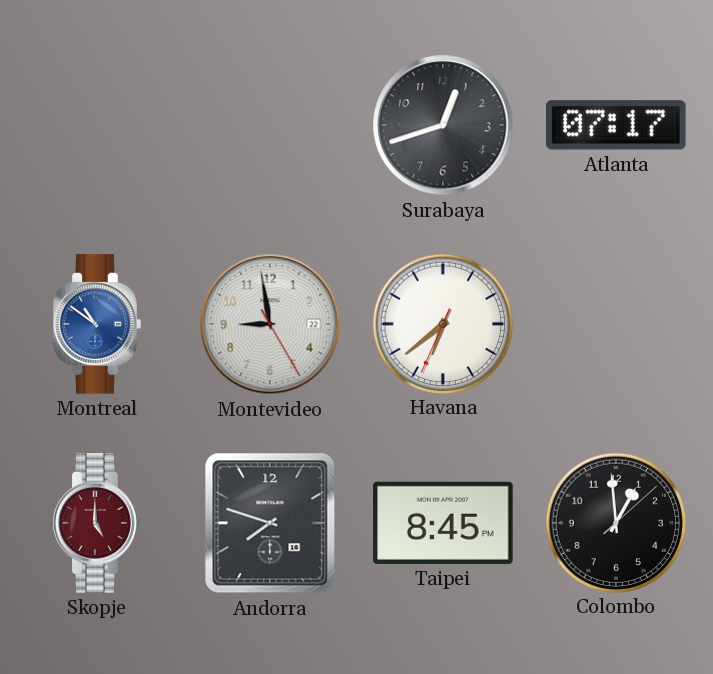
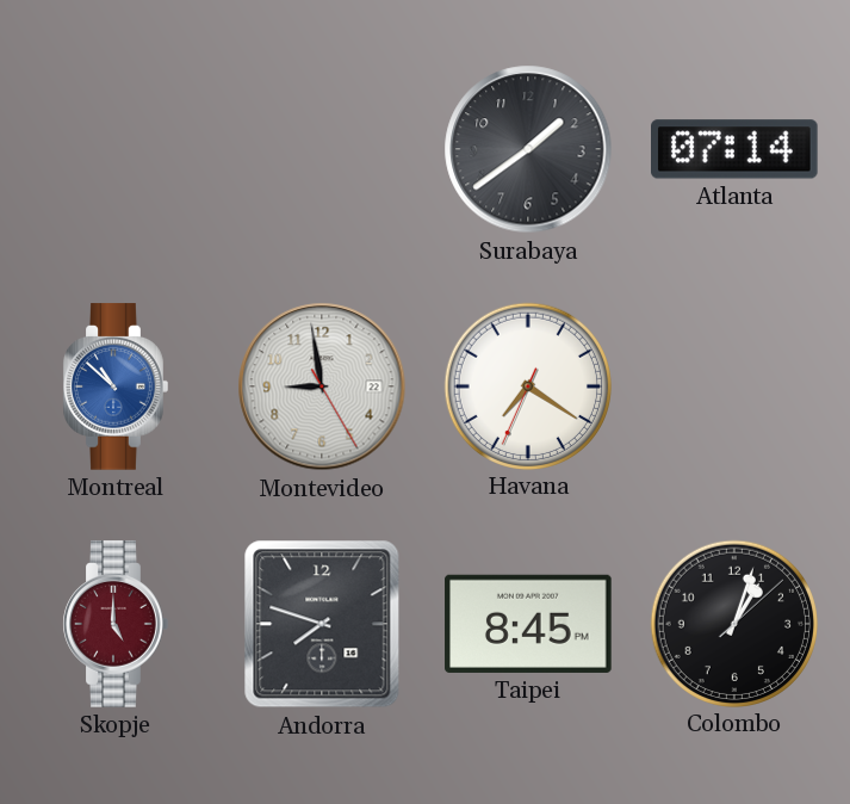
Surabaya: 12:42 -> 1:39 (528, 149)
Atlanta: 07:17 -> 07:14 (736, 149)
Montreal: 10:51 -> 10:52 (116, 386)
Havana: 6:38 -> 7:20 (527, 385)
Colombo: 12:59 -> 1:03 (733, 623)
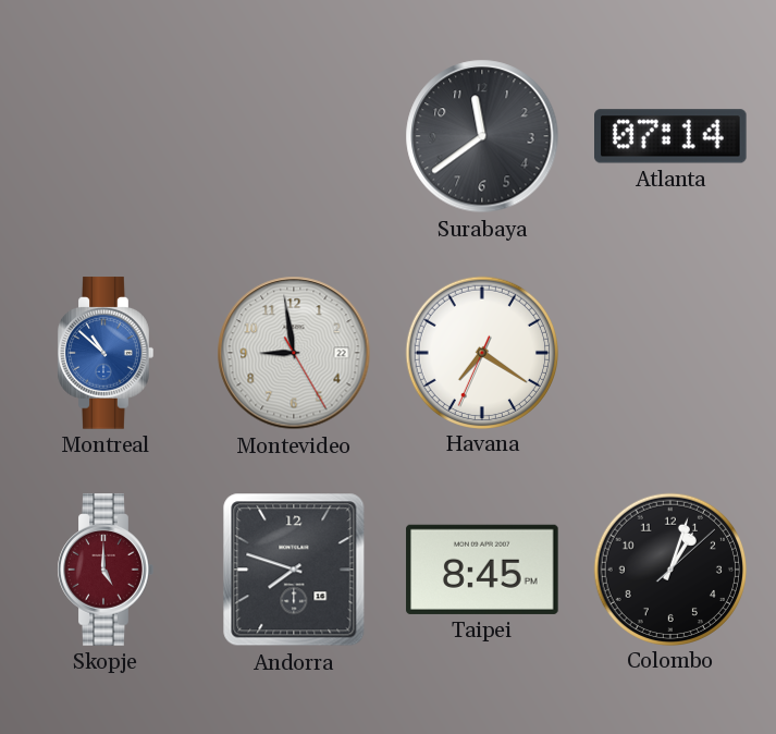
Surabaya: 1:39 -> 11:39 (482, 136)
